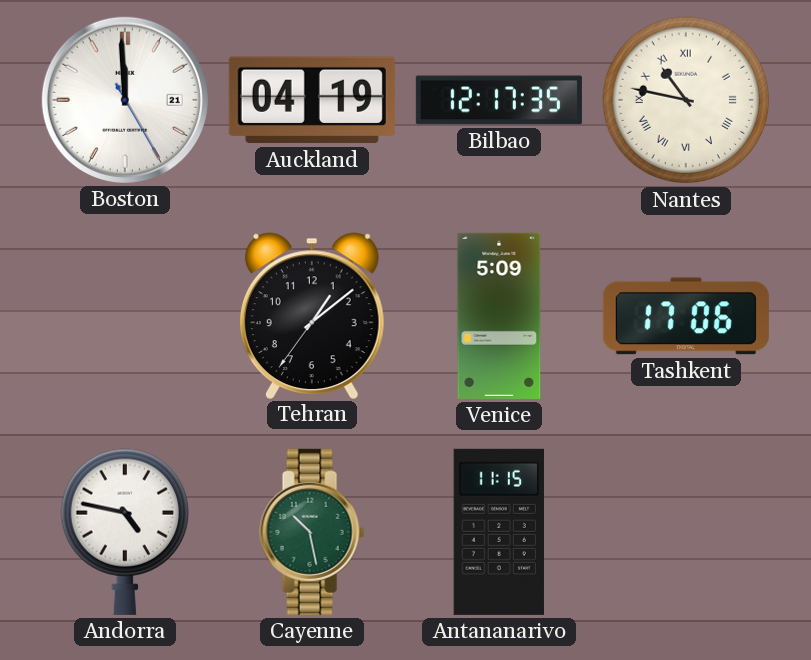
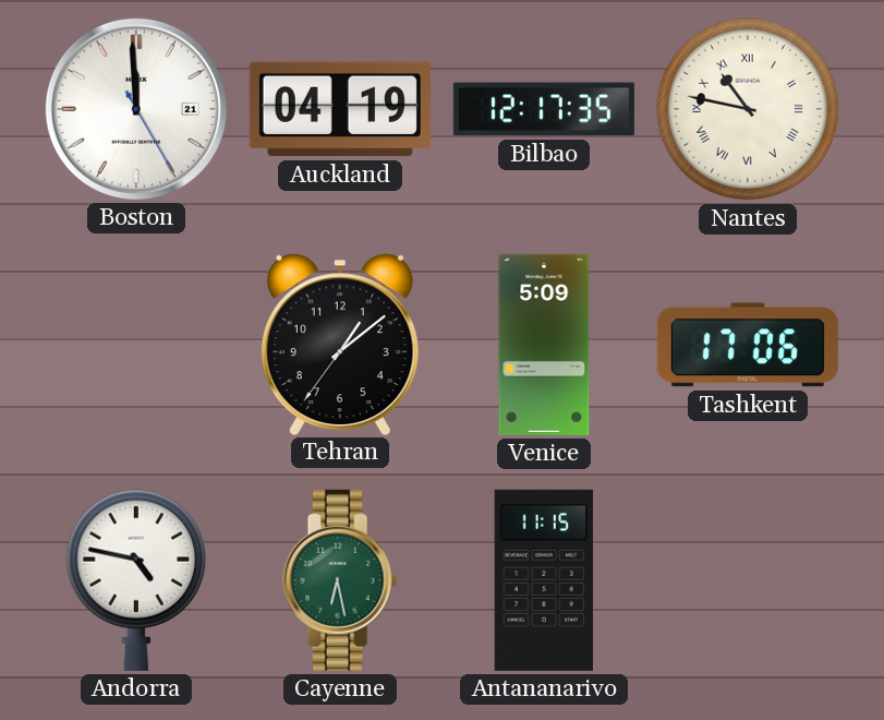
Cayenne: 10:28 -> 6:28 (340, 580)
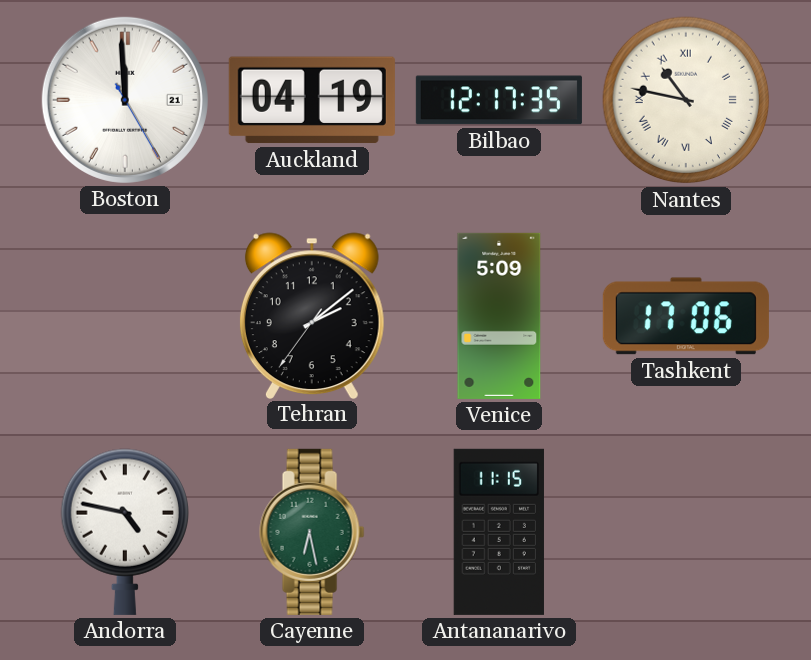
Tehran: 1:08 -> 2:08 (312, 315)
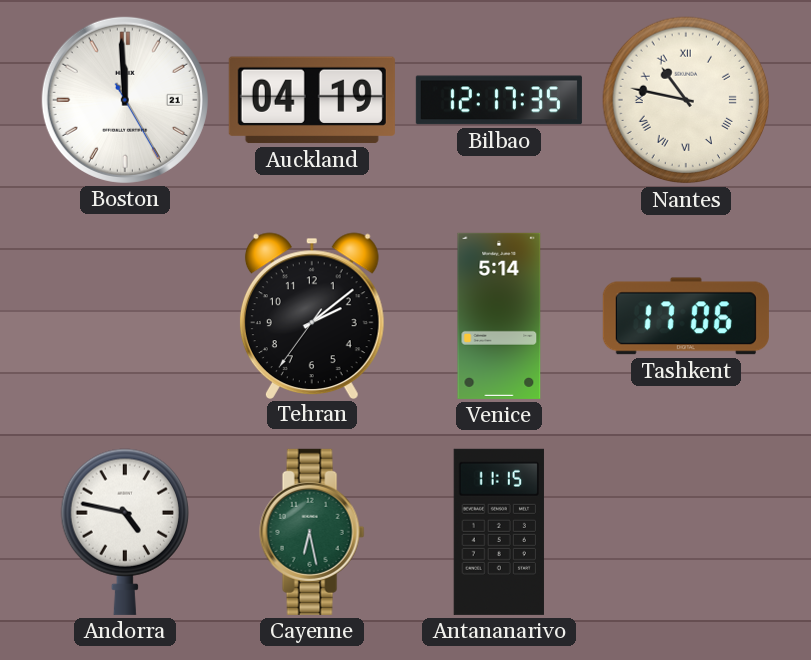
Venice: 5:09 -> 5:14 (499, 316)
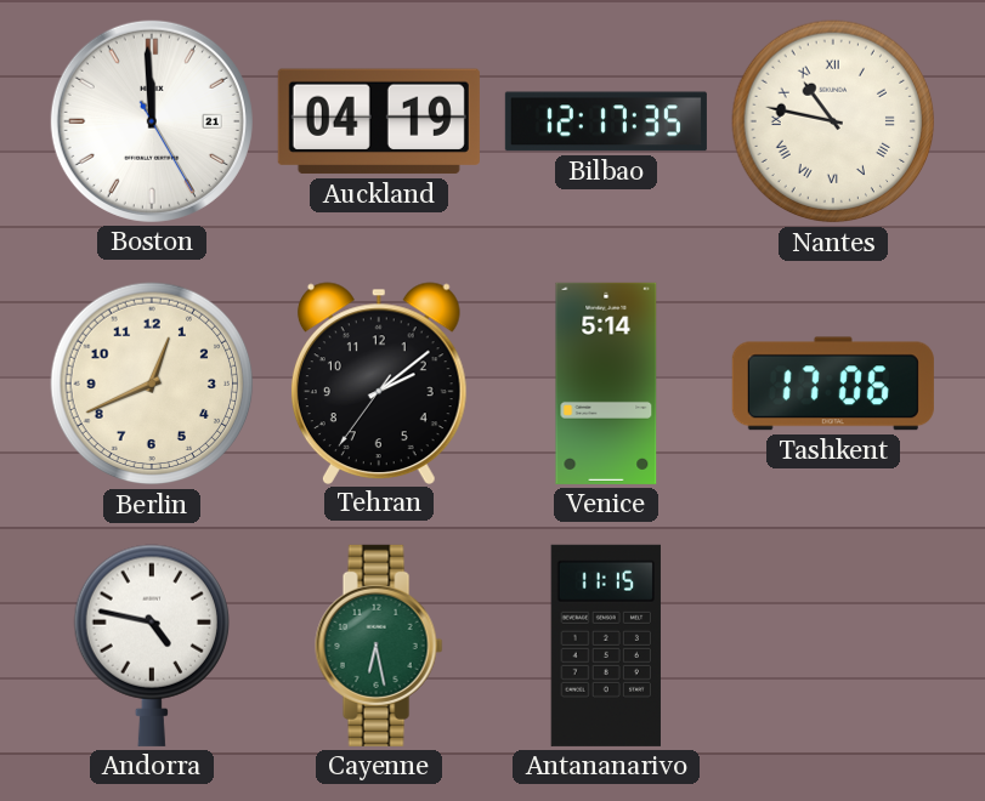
Berlin: none -> 12:41 (152, 384)
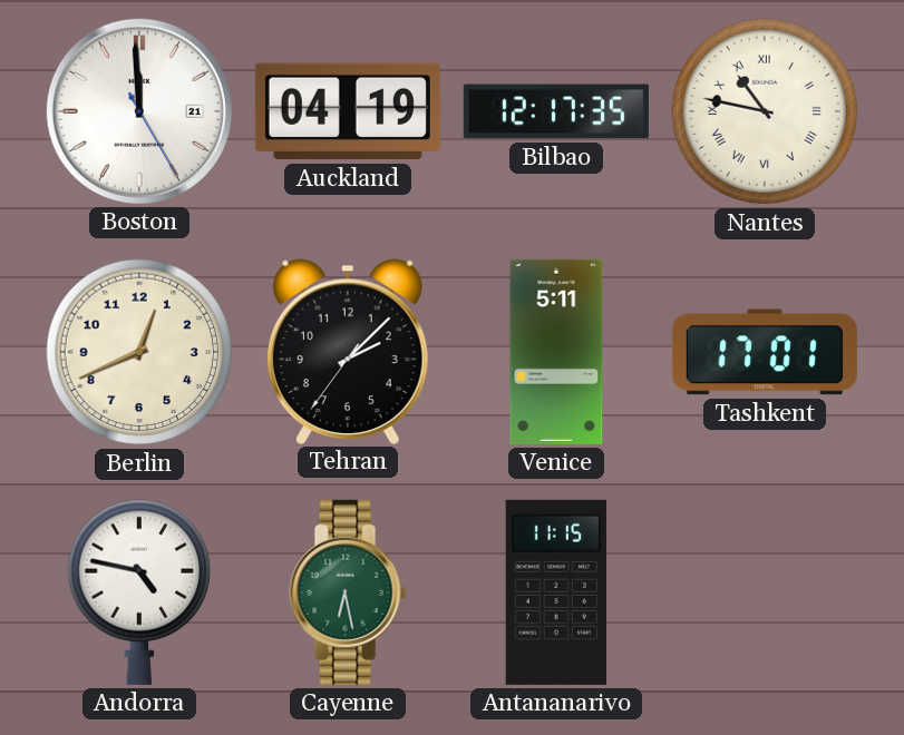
Tehran: 2:08 -> 2:07 (348, 351)
Venice: 5:14 -> 5:11 (556, 352)
Tashkent: 17:06 -> 17:01 (765, 352)
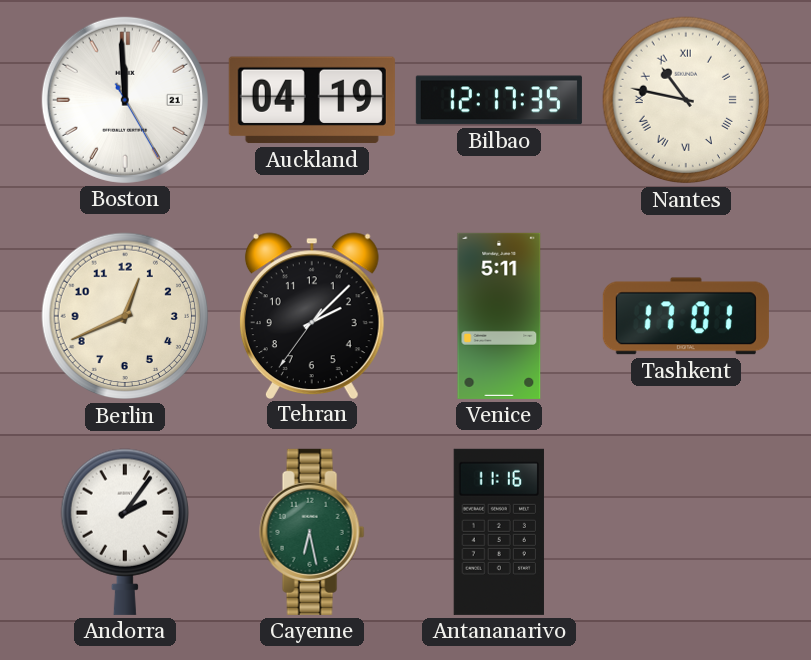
Andorra: 4:47 -> 2:06 (124, 532)
Antananarivo: 11:15 -> 11:16 (499, 532)
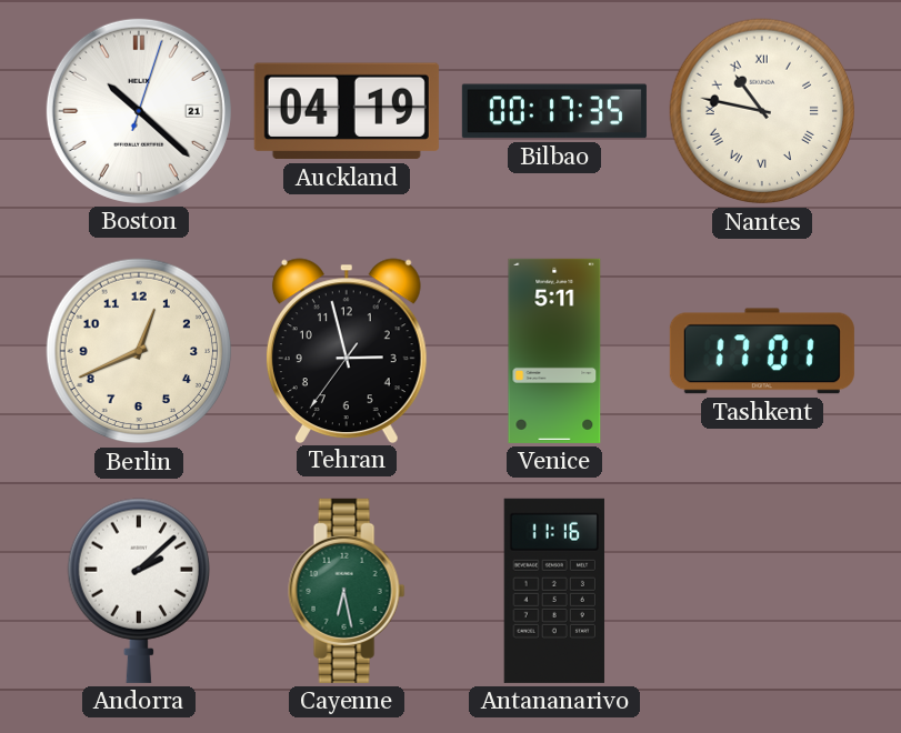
Boston: 11:59 -> 10:22 (139, 111)
Bilbao: 12:17 -> 00:17 (554, 111)
Tehran: 2:07 -> 2:57 (347, 350)
Andorra: 2:06 -> 2:08 (138, 591)
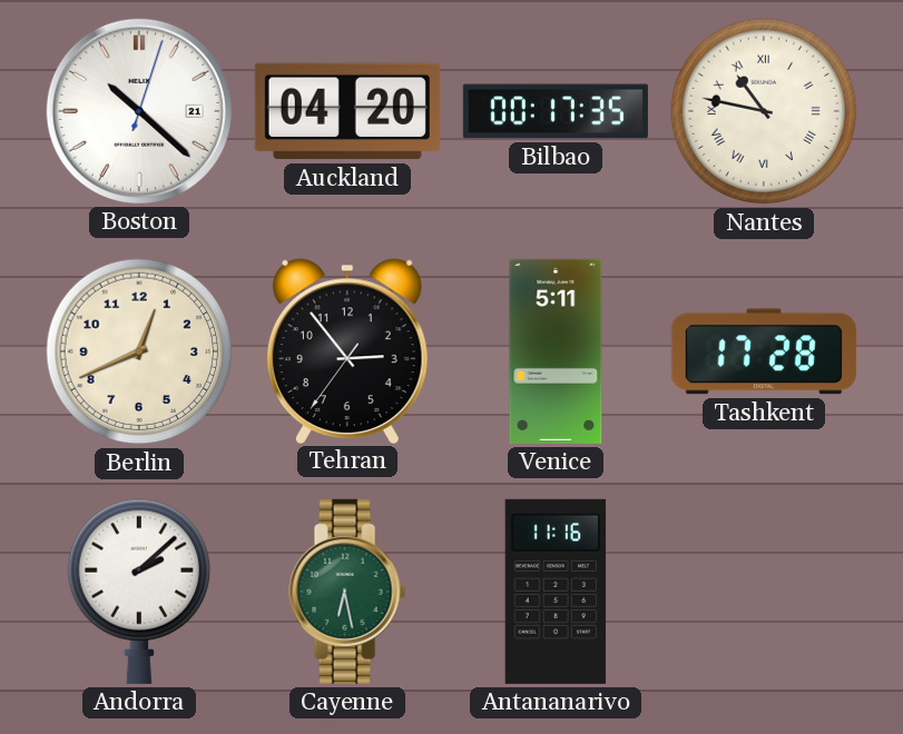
Auckland: 04:19 -> 04:20 (347, 111)
Tehran: 2:57 -> 2:53 (347, 350)
Tashkent: 17:01 -> 17:28 (764, 351)
